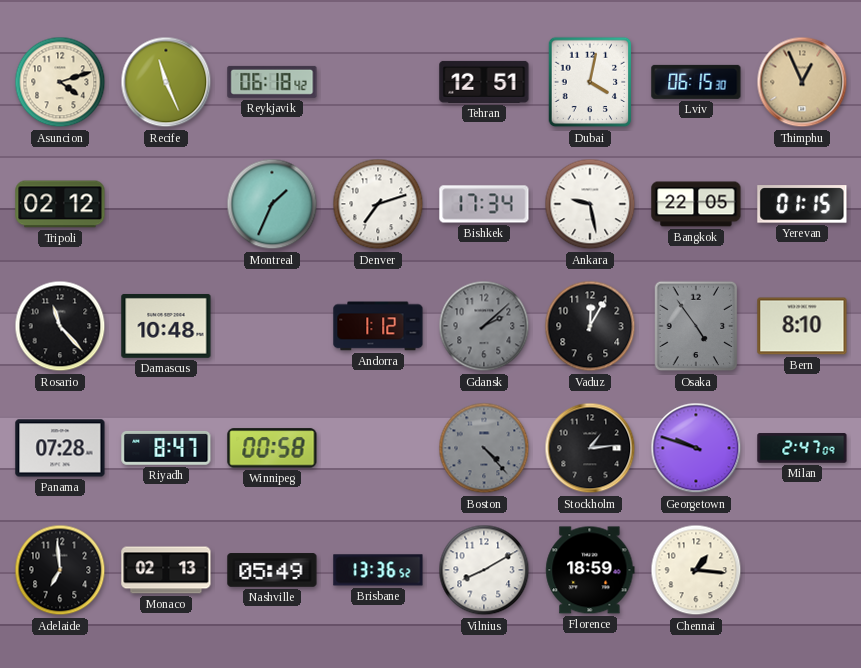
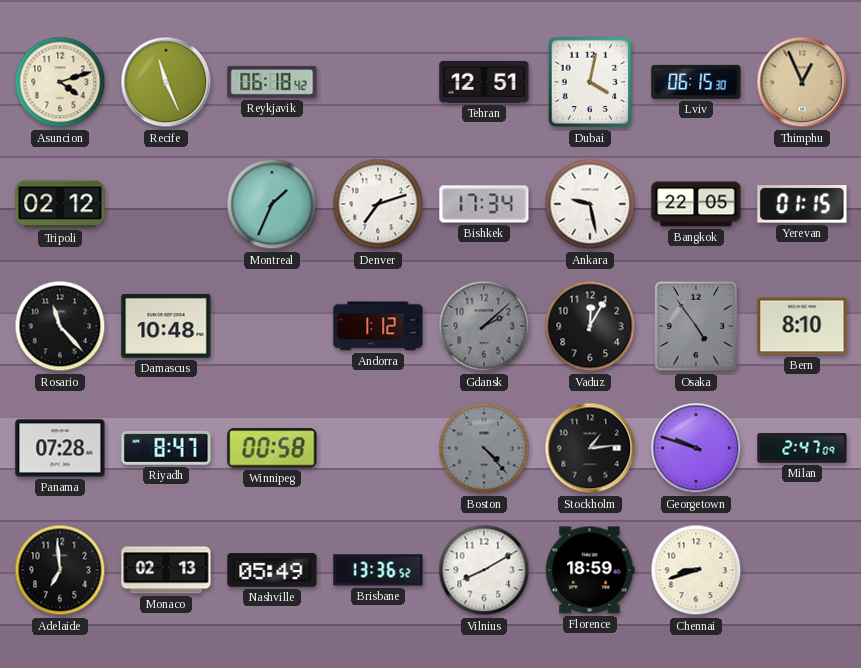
Chennai: 1:16 -> 8:42 (696, 570)
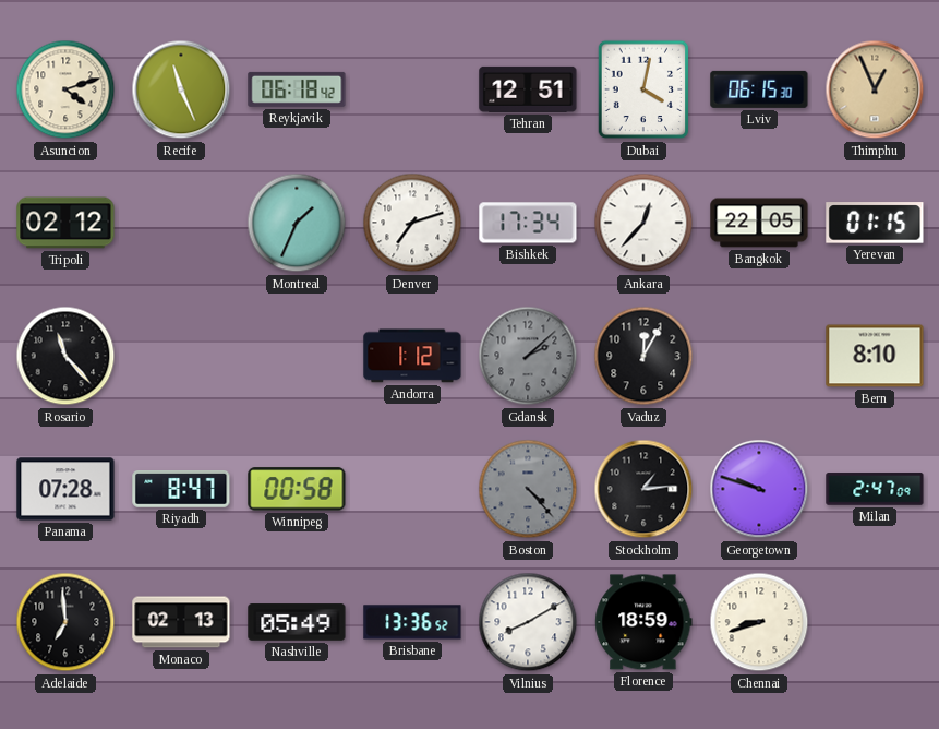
Ankara: 9:28 -> 12:37 (643, 223)
Damascus: 10:48 -> none (166, 326)
Osaka: 4:54 -> none (696, 326)
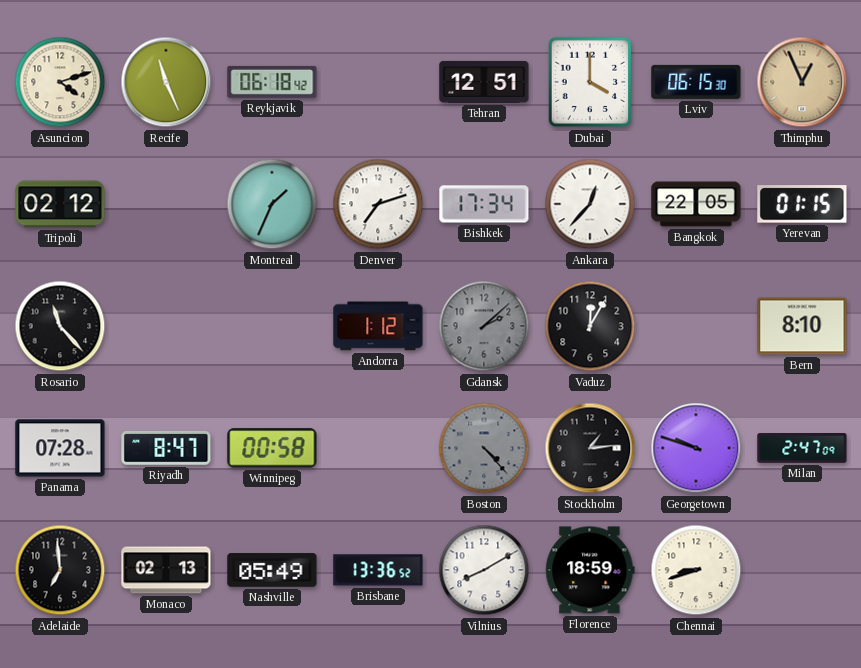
Dubai: 4:02 -> 4:00 (590, 82)
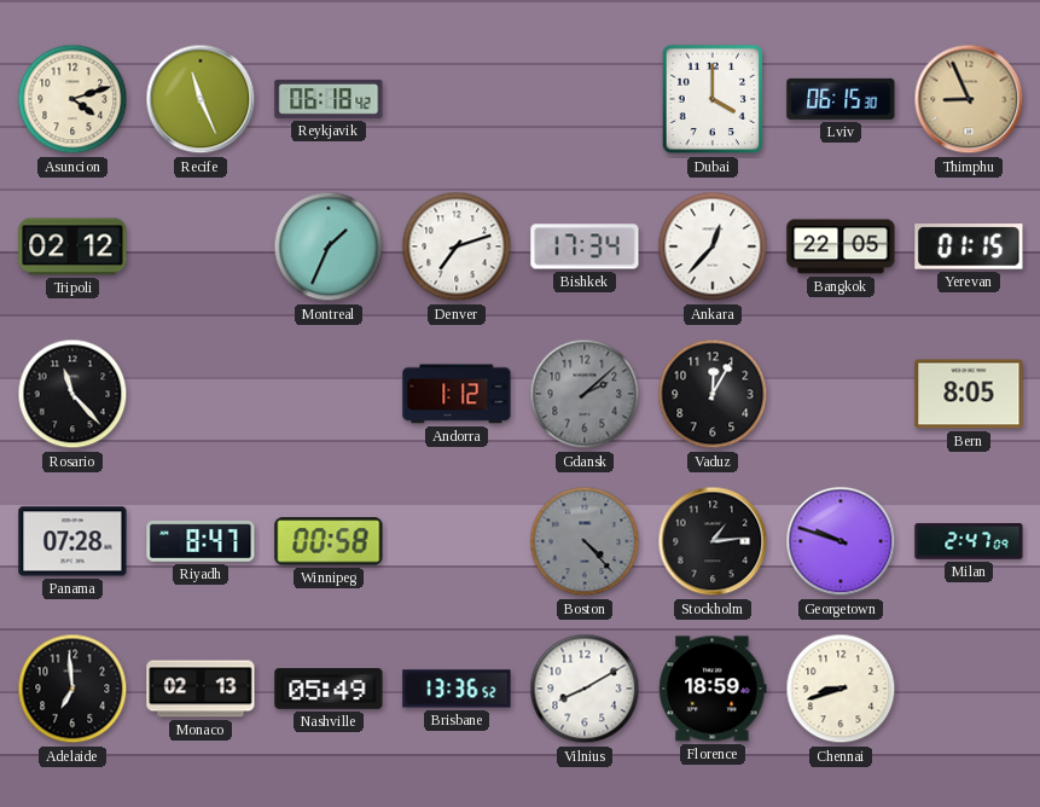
Tehran: 12:51 -> none (484, 82)
Thimphu: 12:56 -> 8:56 (969, 99)
Bern: 8:10 -> 8:05 (969, 394)
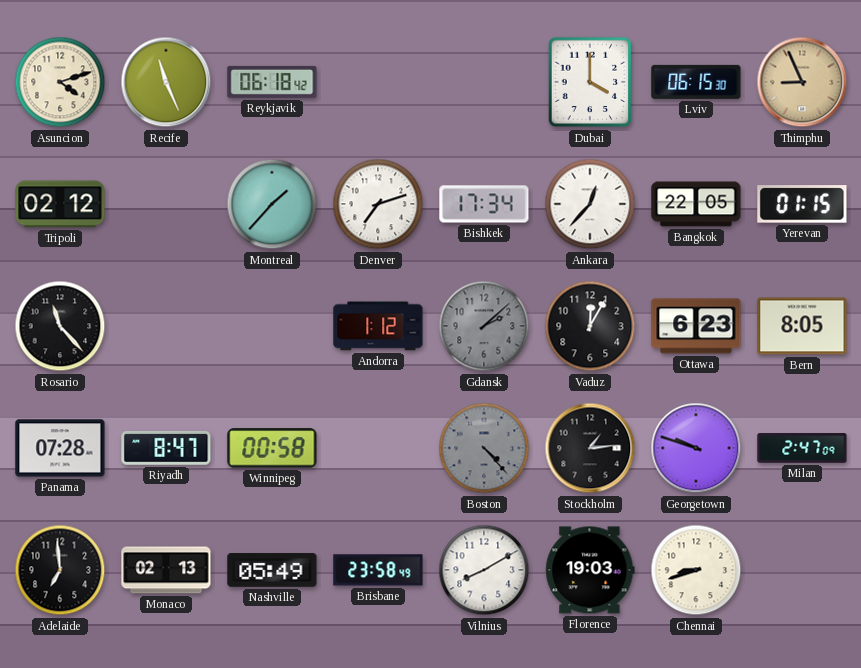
Montreal: 1:34 -> 1:37 (272, 204)
Ottawa: none -> 6:23 (696, 326)
Brisbane: 13:36 -> 23:58 (378, 570)
Florence: 18:59 -> 19:03 (590, 570)
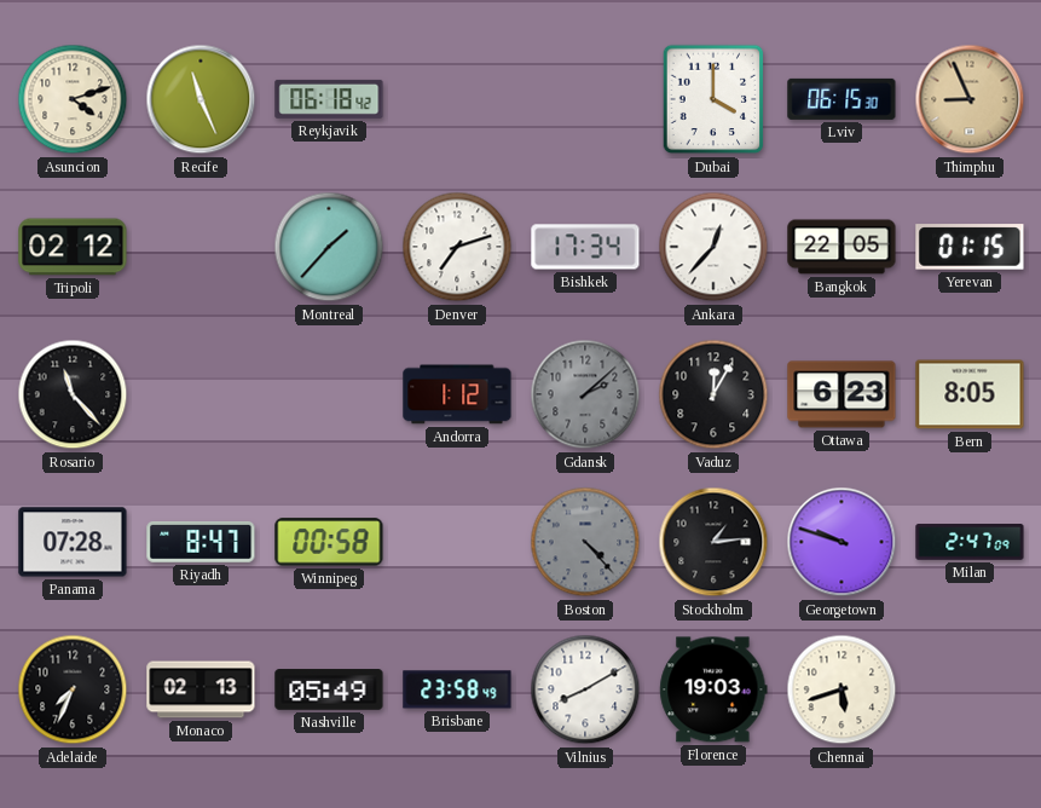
Adelaide: 6:59 -> 7:34 (73, 689)
Chennai: 8:42 -> 5:42 (842, 689)
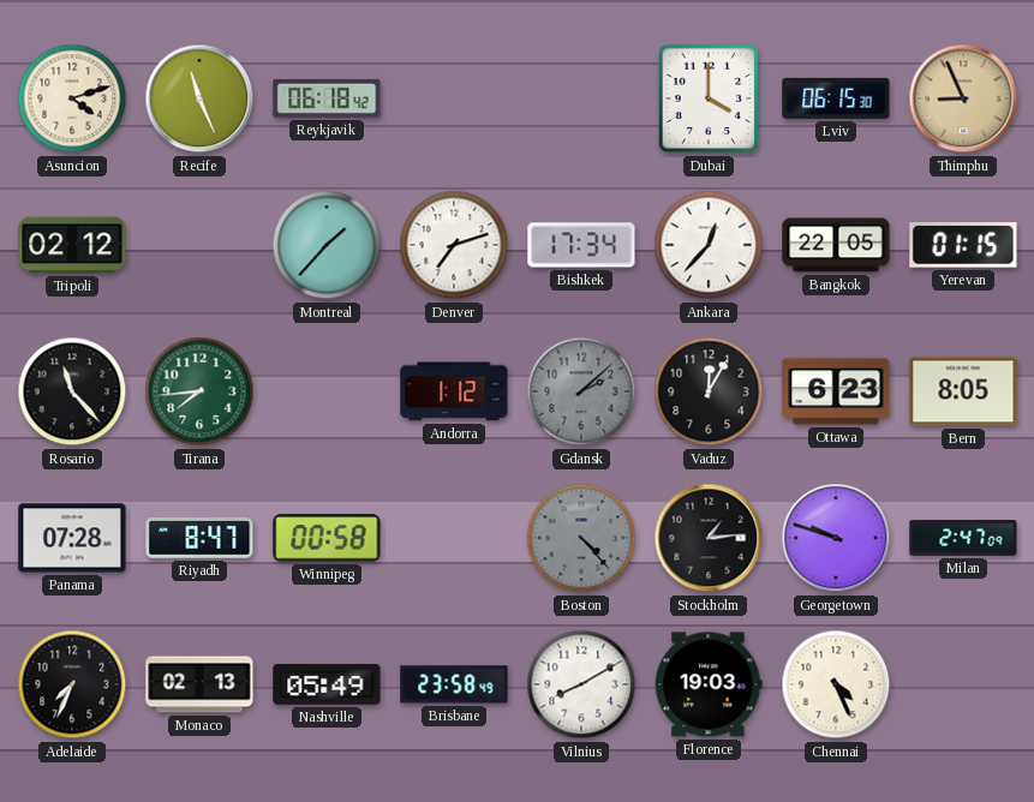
Tirana: none -> 7:44 (199, 391)
Chennai: 5:42 -> 4:26 (836, 684)
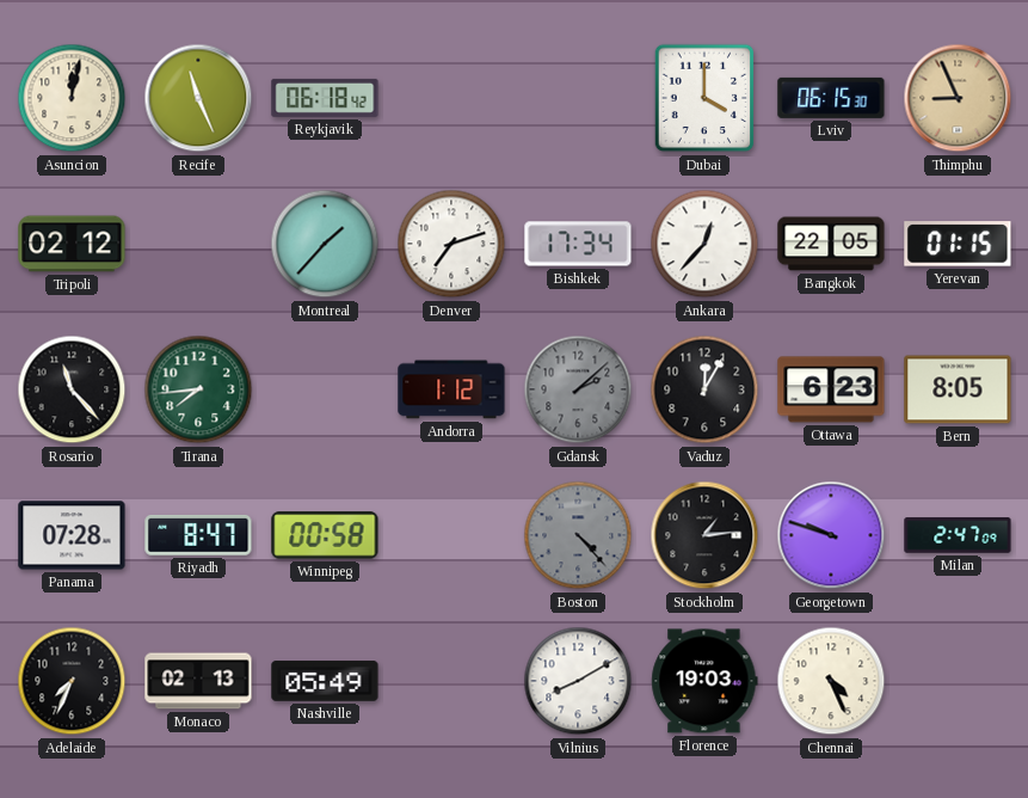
Asuncion: 4:12 -> 12:02 (72, 98)
Brisbane: 23:58 -> none (454, 684)
